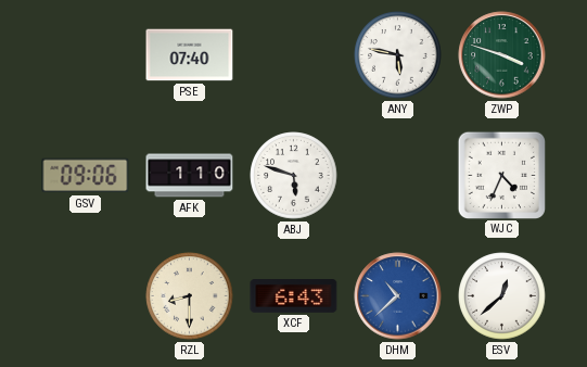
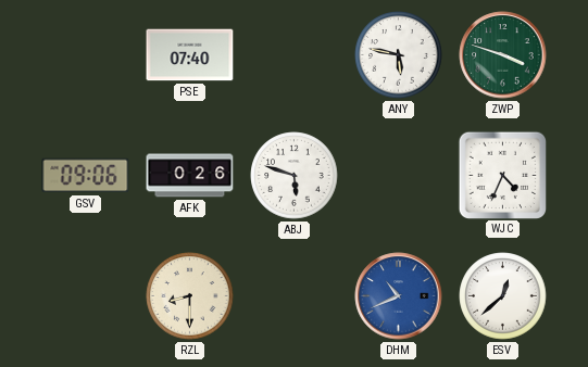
AFK: 1:10 -> 0:26 (190, 176)
XCF: 6:43 -> none (294, 296)
DHM: 10:38 -> 10:41 (399, 296)
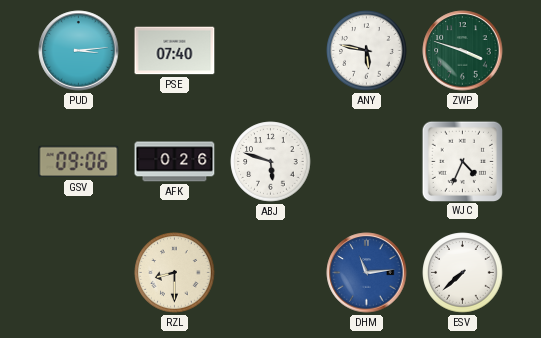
PUD: none -> 3:14 (79, 51)
DHM: 10:41 -> 11:14 (367, 273)
ESV: 12:38 -> 7:38 (463, 273)
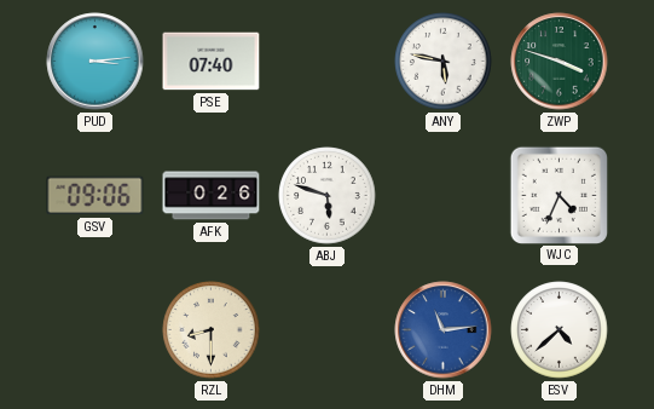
ESV: 7:38 -> 4:38 (560, 330)
